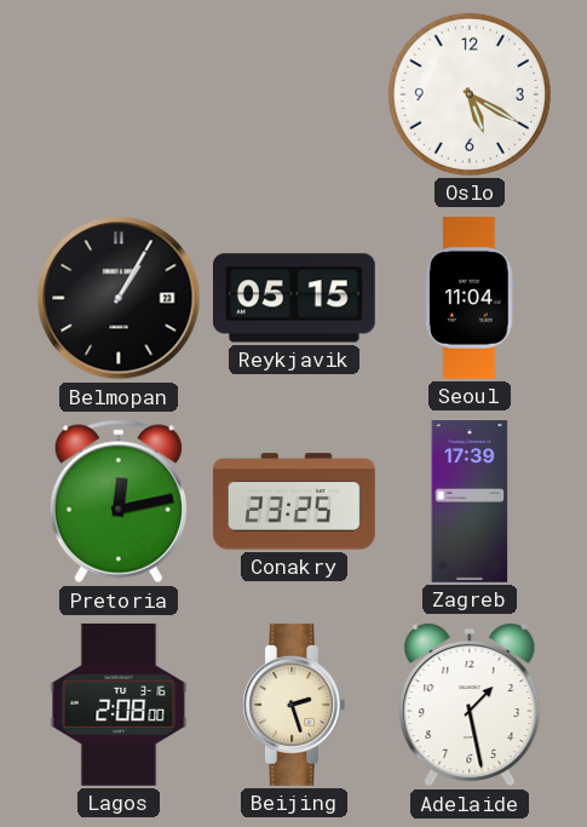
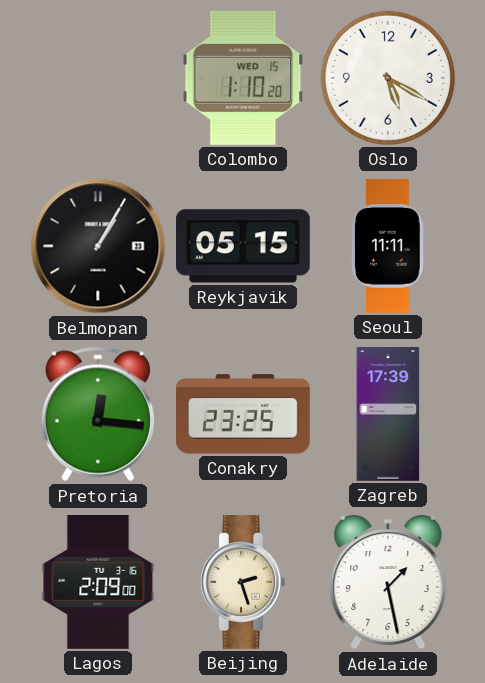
Colombo: none -> 1:10 (243, 78)
Seoul: 11:04 -> 11:11 (389, 247)
Pretoria: 12:13 -> 12:16 (98, 414)
Lagos: 2:08 -> 2:09 (98, 582)
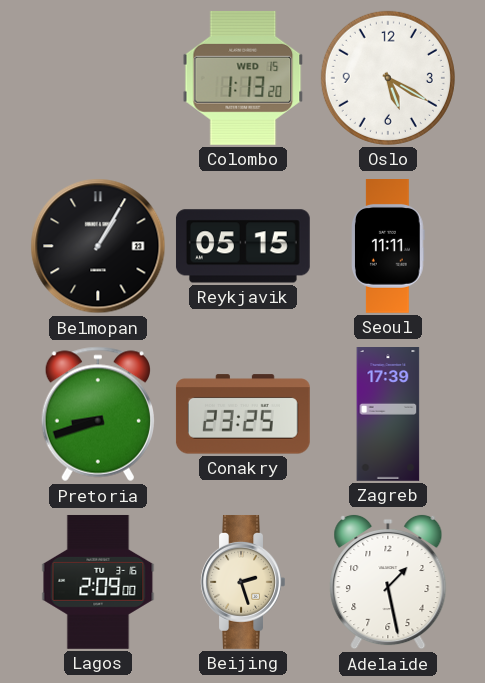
Colombo: 1:10 -> 1:13 (243, 78)
Pretoria: 12:16 -> 8:42 (98, 414)
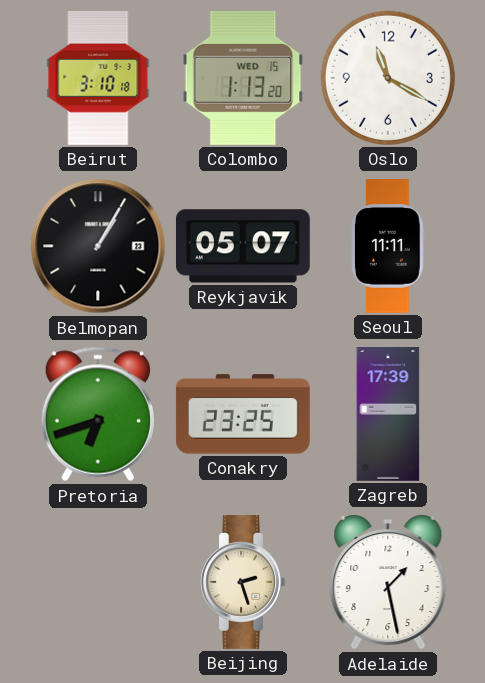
Beirut: none -> 3:10 (98, 78)
Oslo: 5:20 -> 11:20 (388, 78)
Reykjavik: 05:15 -> 05:07 (243, 246)
Pretoria: 8:42 -> 6:42 (98, 414)
Lagos: 2:09 -> none (98, 582)
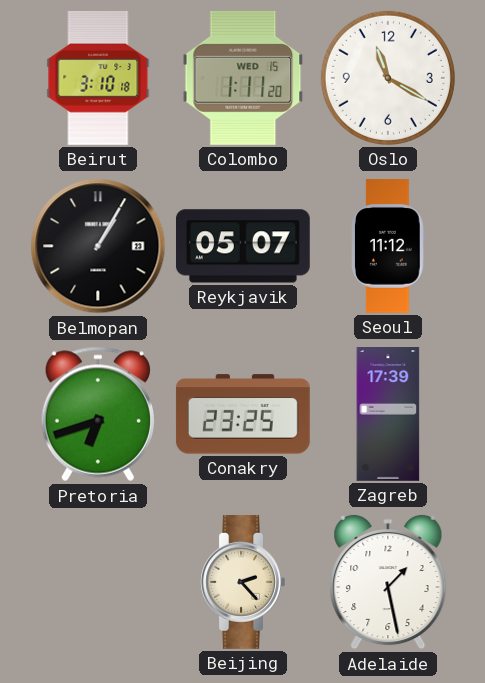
Colombo: 1:13 -> 1:11 (243, 78)
Seoul: 11:11 -> 11:12 (389, 247)
Beijing: 2:27 -> 2:23 (243, 582)
